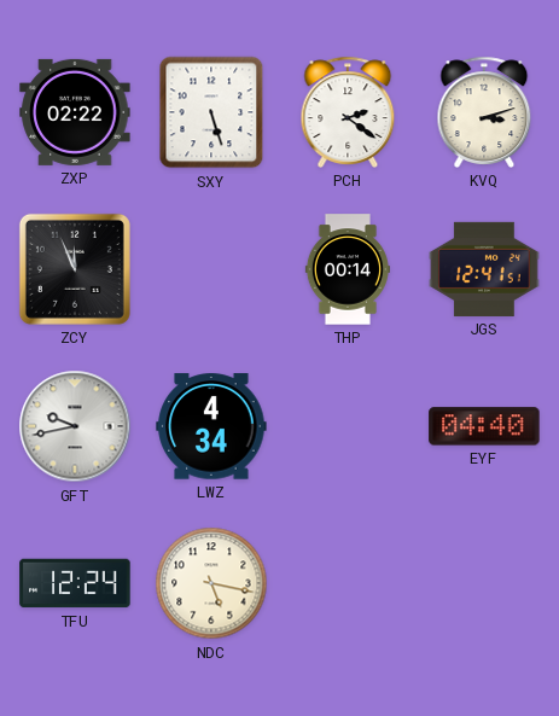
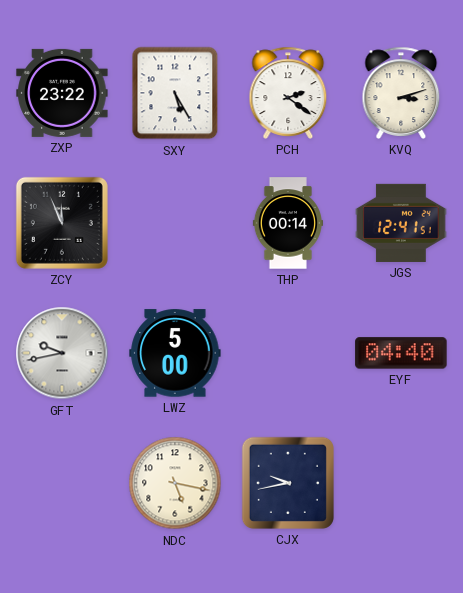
ZXP: 02:22 -> 23:22 (62, 93)
SXY: 5:27 -> 5:25 (175, 93)
LWZ: 4:34 -> 5:00 (175, 353)
TFU: 12:24 -> none (75, 583)
CJX: none -> 9:43 (288, 483)
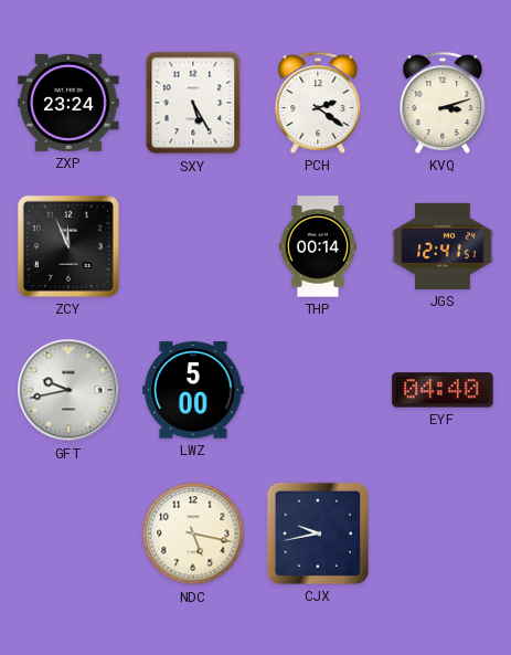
ZXP: 23:22 -> 23:24 (68, 103)
